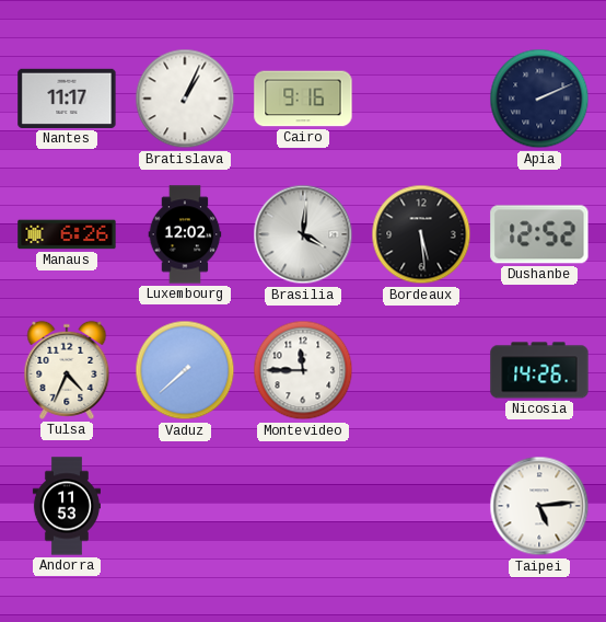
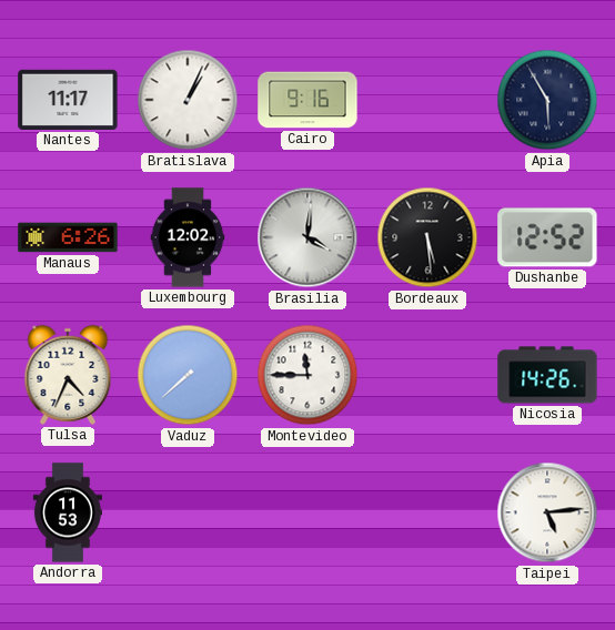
Apia: 2:11 -> 5:55 (547, 100)
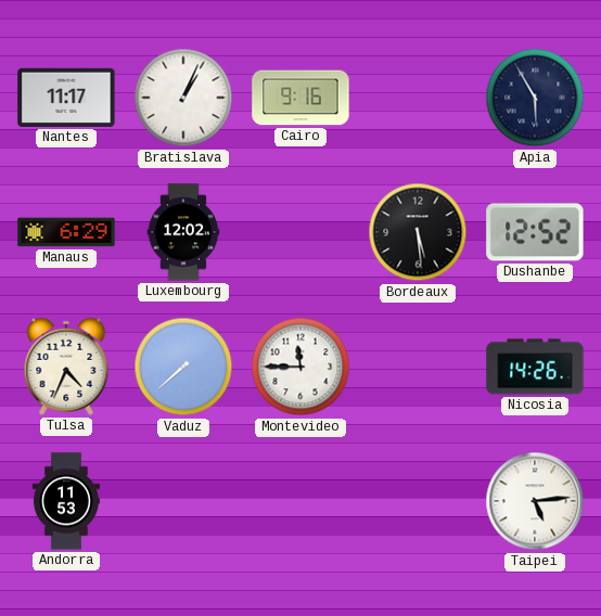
Manaus: 6:26 -> 6:29 (66, 232)
Brasilia: 4:01 -> none (307, 237)
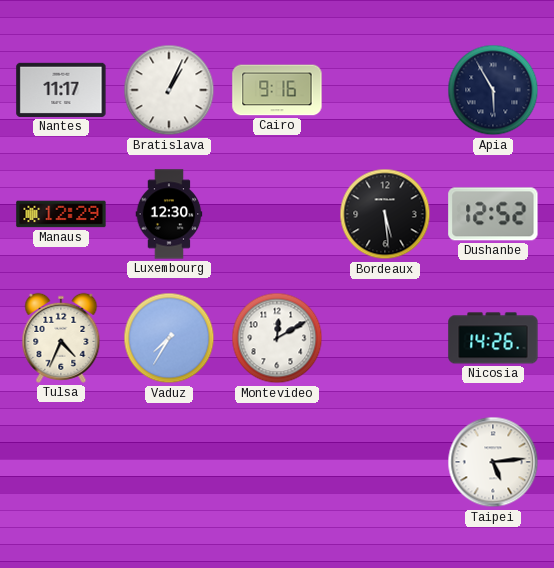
Manaus: 6:29 -> 12:29 (61, 214)
Luxembourg: 12:02 -> 12:30 (169, 214)
Vaduz: 7:38 -> 7:35 (169, 338)
Montevideo: 11:45 -> 12:10 (277, 338)
Andorra: 11:53 -> none (66, 501)
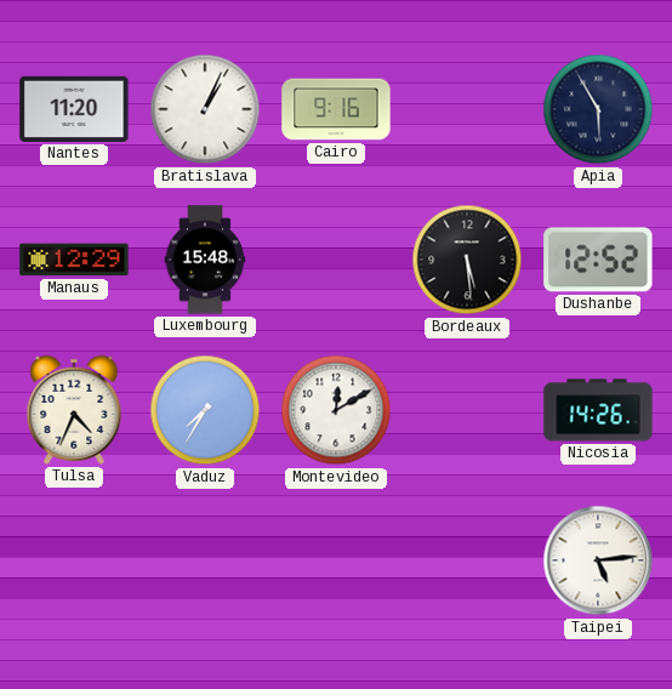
Nantes: 11:17 -> 11:20 (74, 109)
Luxembourg: 12:30 -> 15:48 (205, 260)
